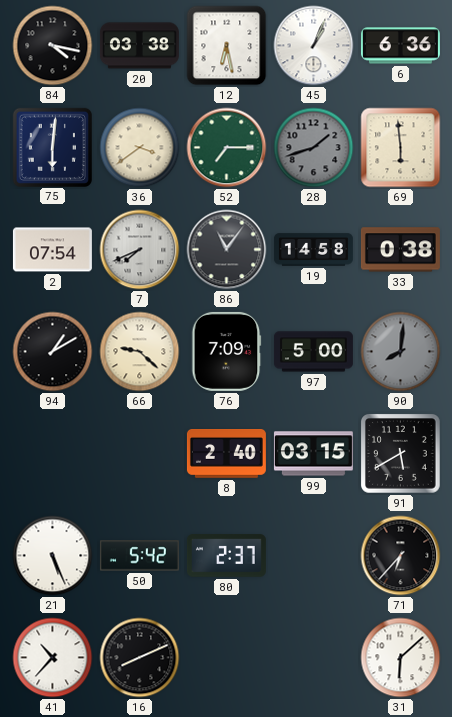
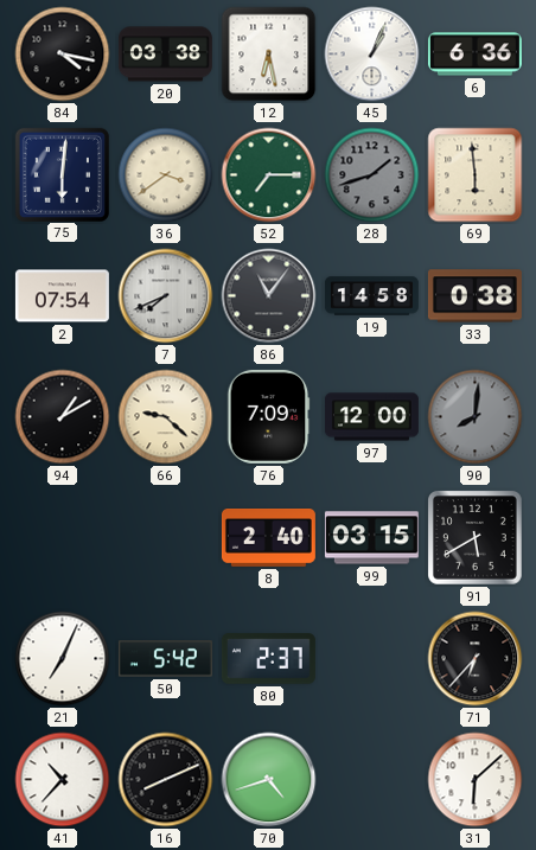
97: 5:00 -> 12:00 (371, 417)
21: 5:26 -> 7:04 (63, 659)
70: none -> 4:42 (269, 780)
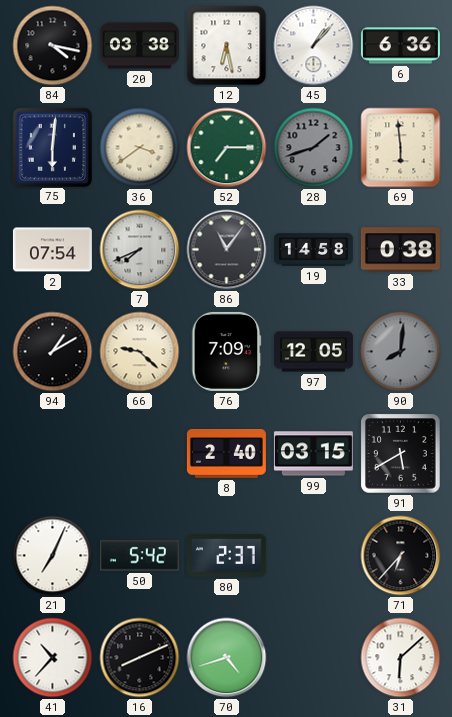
45: 1:04 -> 1:07 (314, 46)
97: 12:00 -> 12:05 (313, 352)
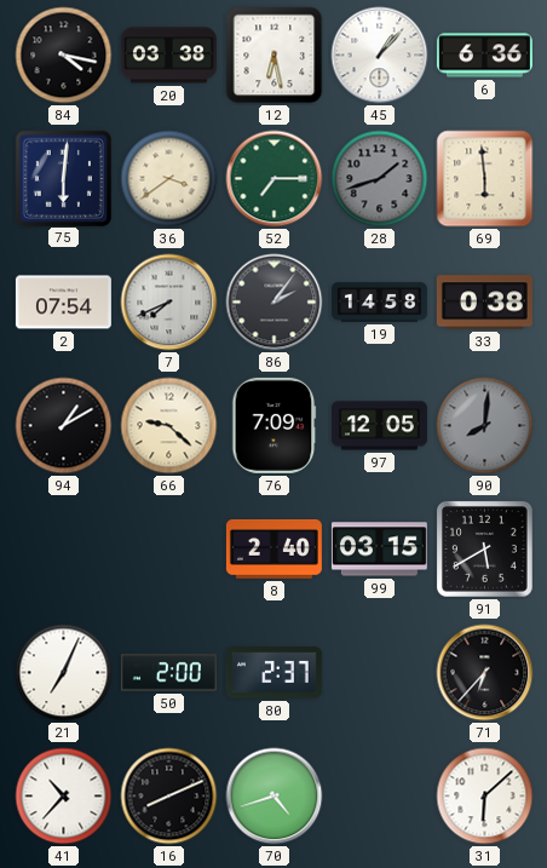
86: 11:06 -> 2:06 (275, 303)
50: 5:42 -> 2:00 (168, 673)
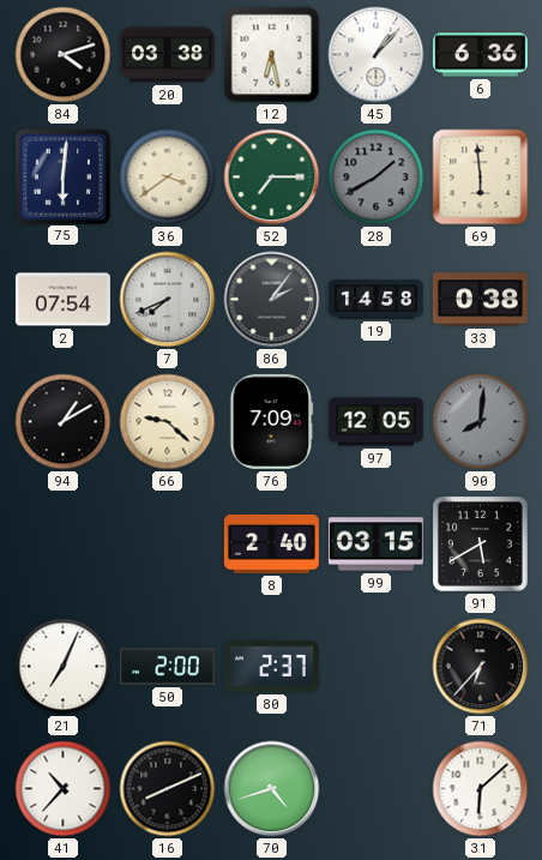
84: 4:17 -> 4:12 (64, 55)
28: 1:42 -> 1:40 (377, 178)
